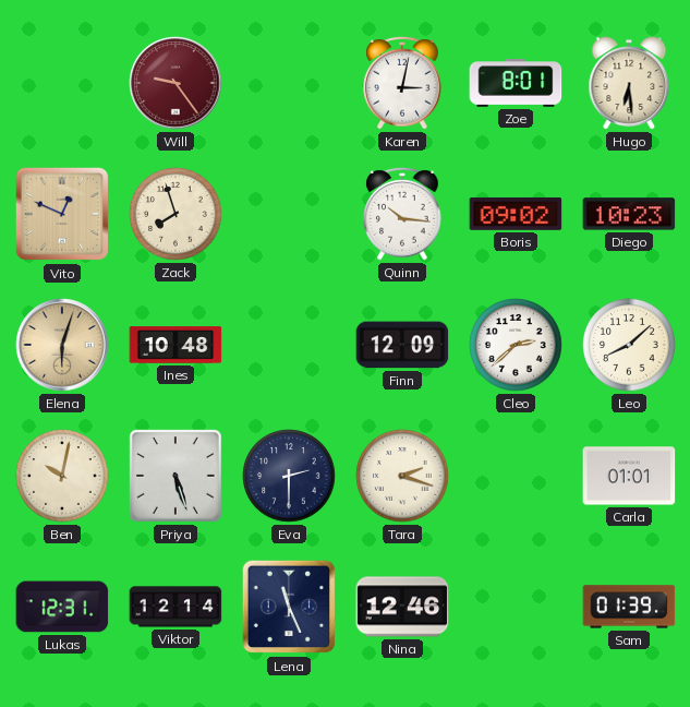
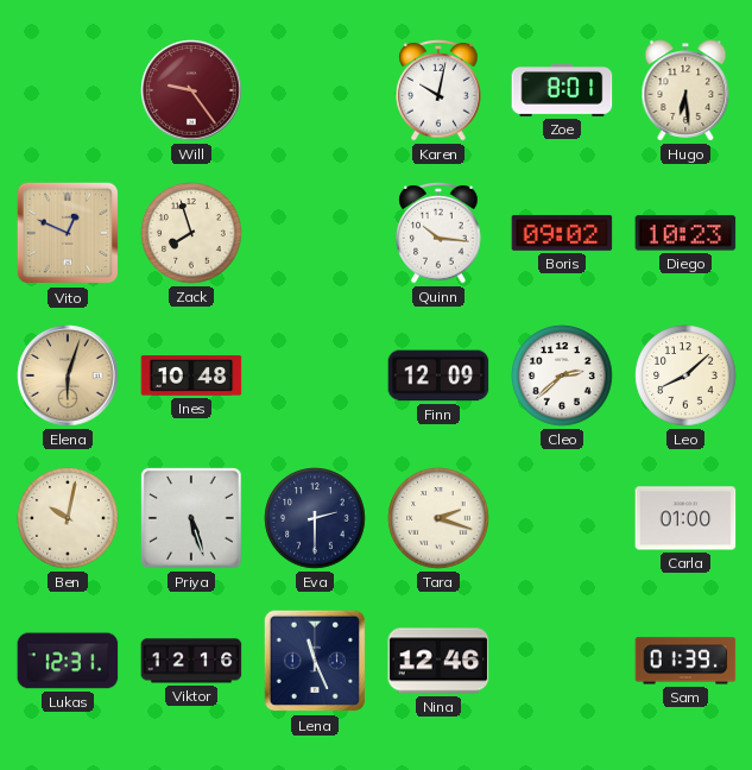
Karen: 3:02 -> 10:02 (438, 90)
Carla: 01:01 -> 01:00 (685, 518)
Viktor: 12:14 -> 12:16 (191, 661)
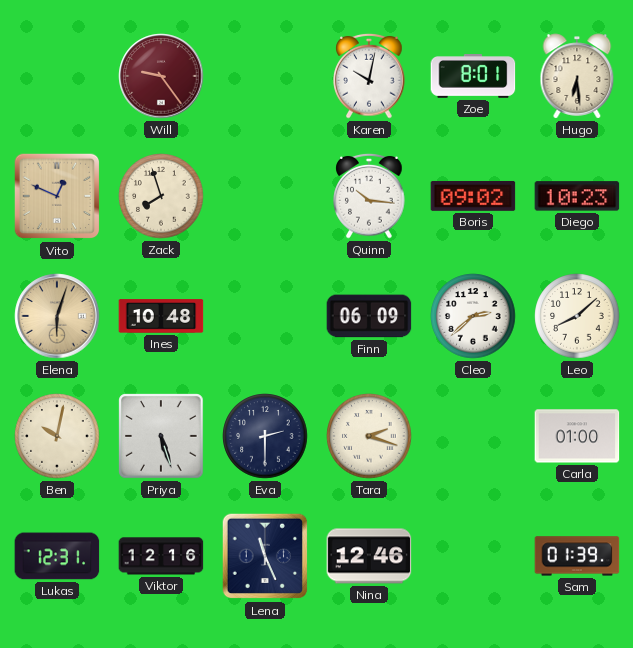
Finn: 12:09 -> 06:09 (369, 316)
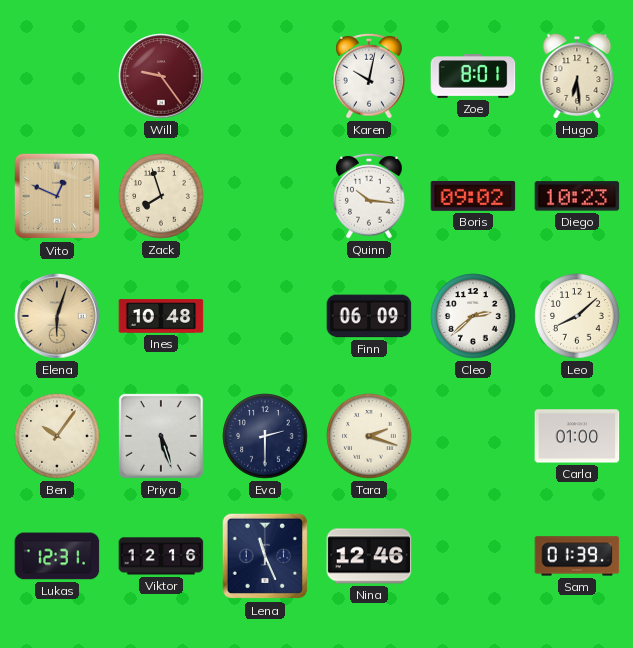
Ben: 10:02 -> 10:06 (57, 436)
